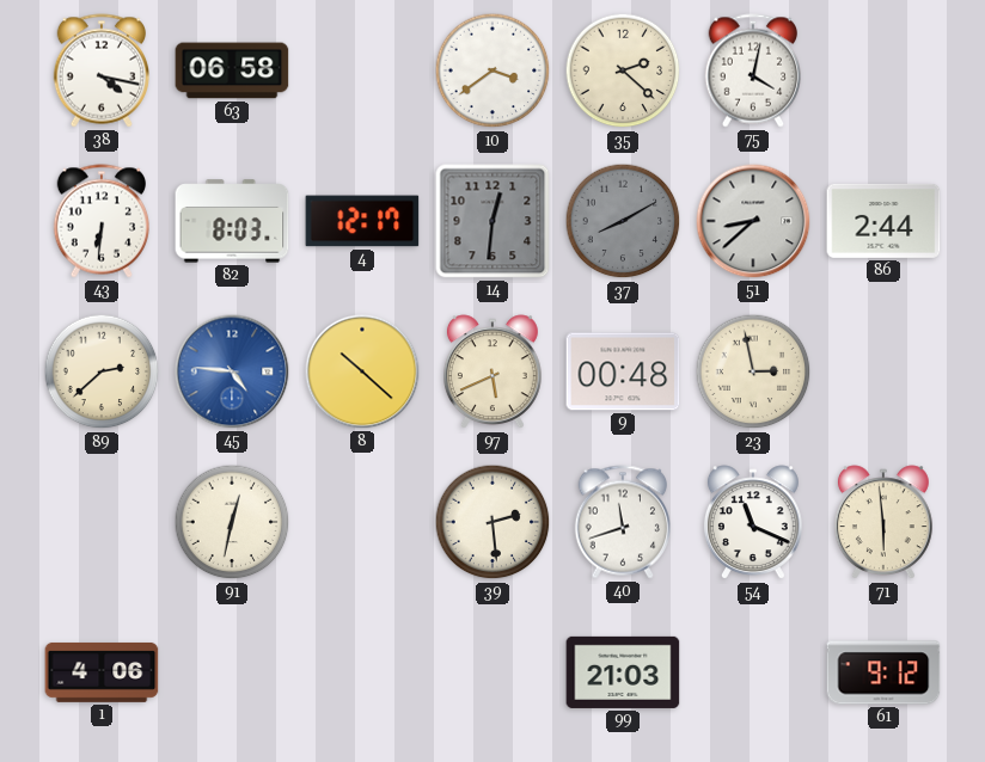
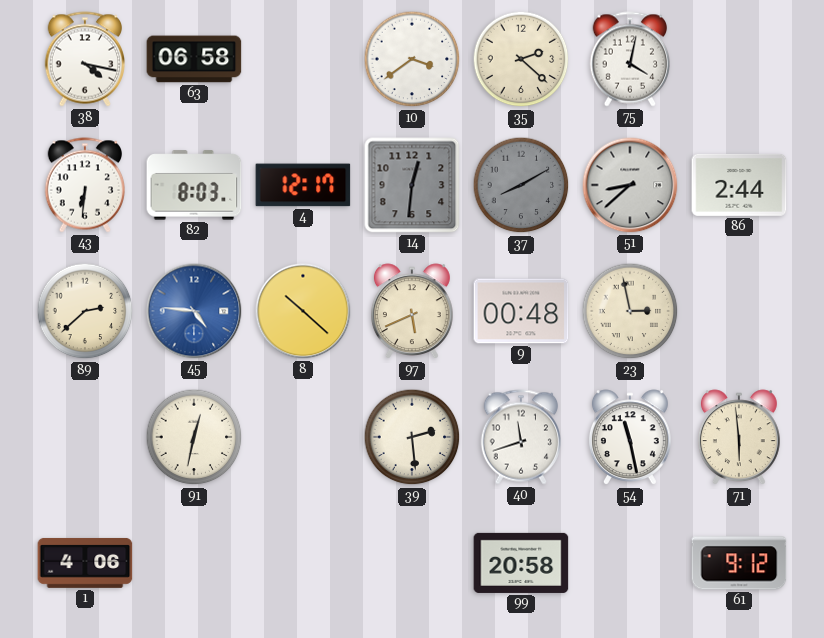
54: 11:19 -> 11:28 (630, 438)
99: 21:03 -> 20:58 (521, 563)
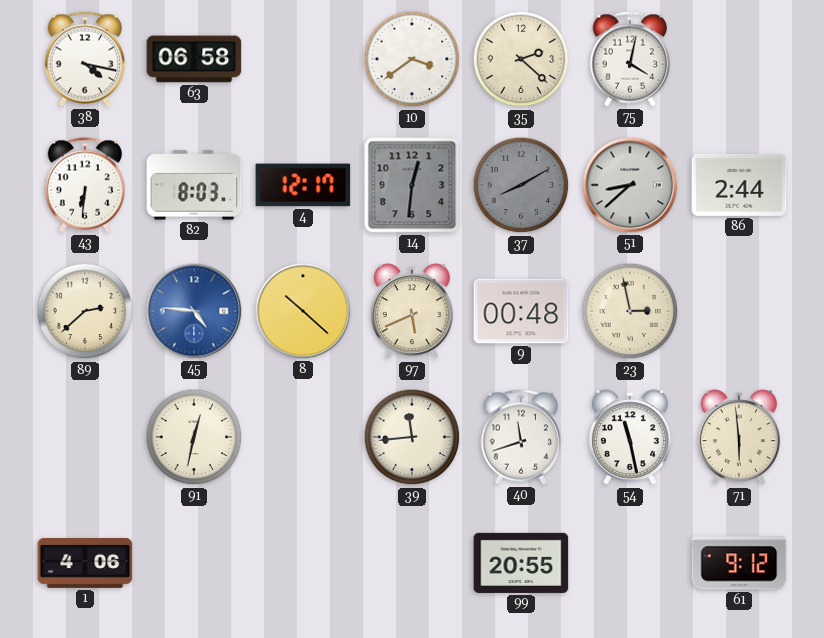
39: 2:29 -> 11:44 (412, 437)
99: 20:58 -> 20:55 (521, 563)
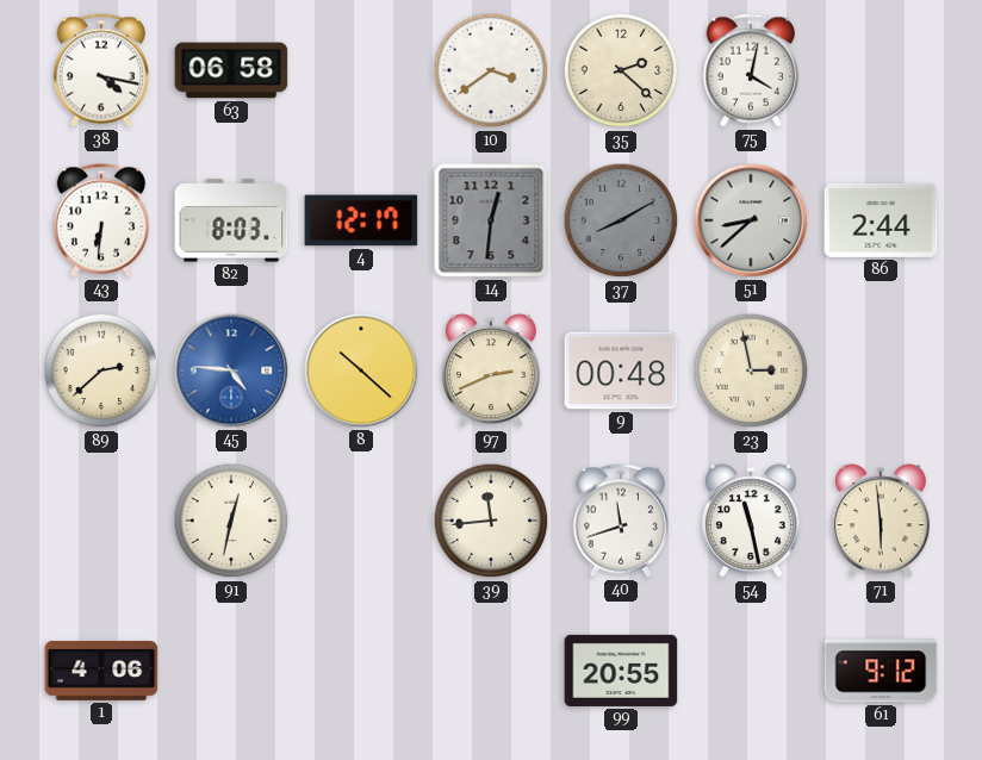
97: 5:41 -> 2:41 (491, 372)
